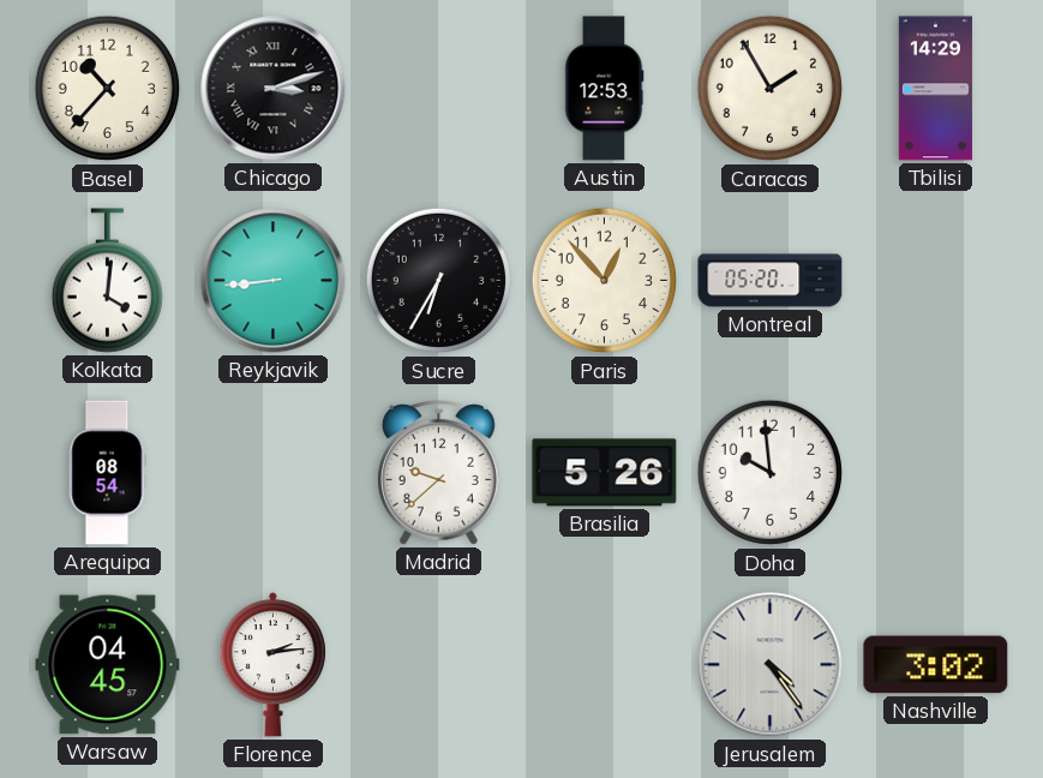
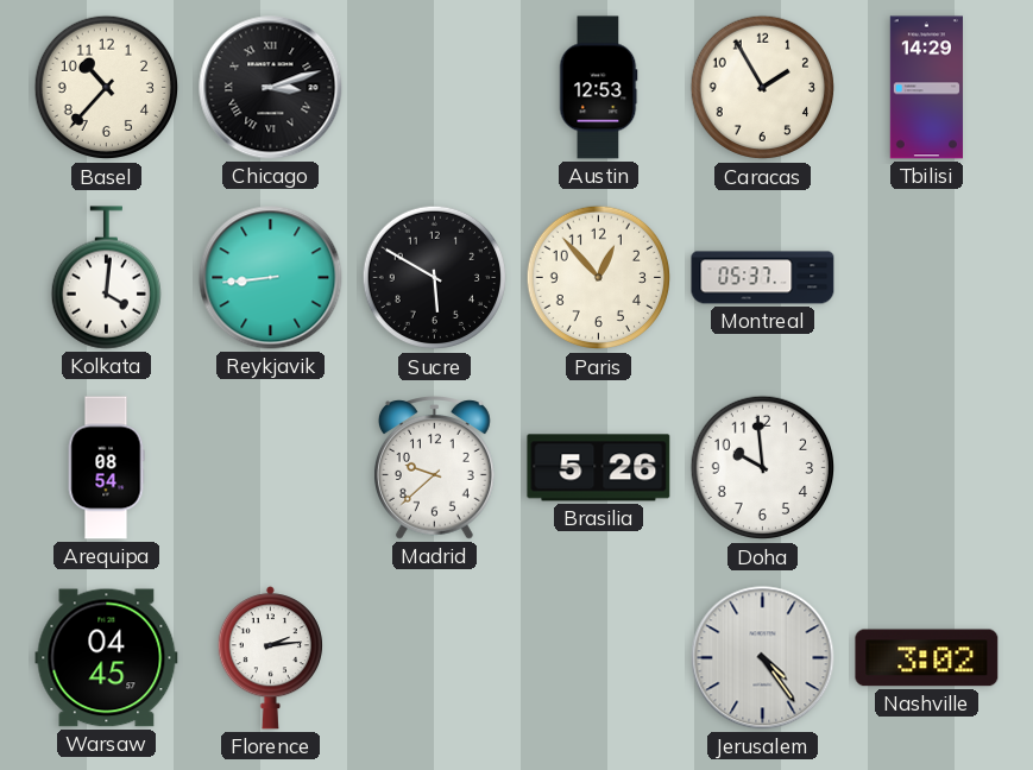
Sucre: 6:35 -> 5:50 (435, 278)
Montreal: 05:20 -> 05:37 (763, 278)
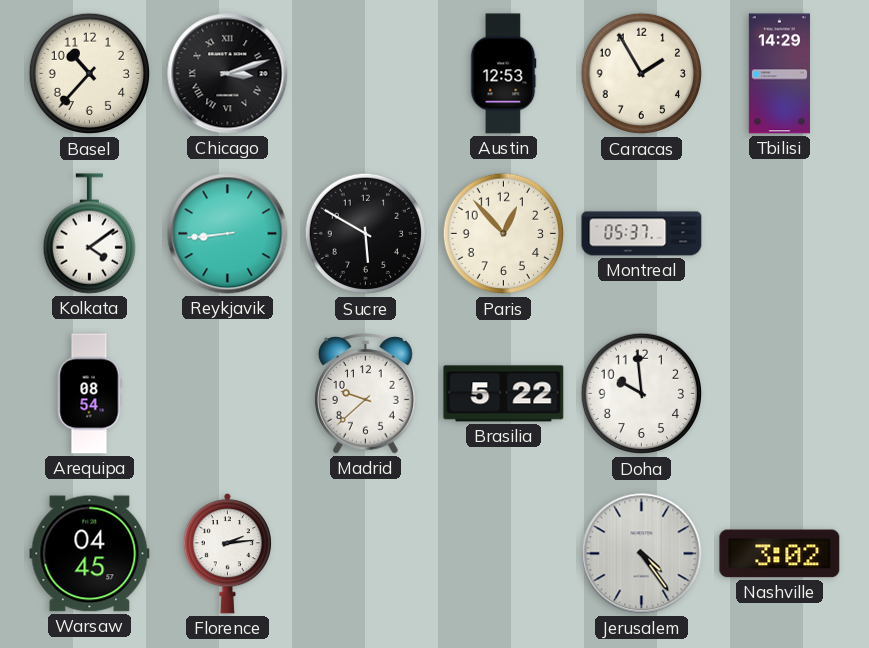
Kolkata: 4:01 -> 4:09 (89, 234)
Brasilia: 5:26 -> 5:22 (504, 394)
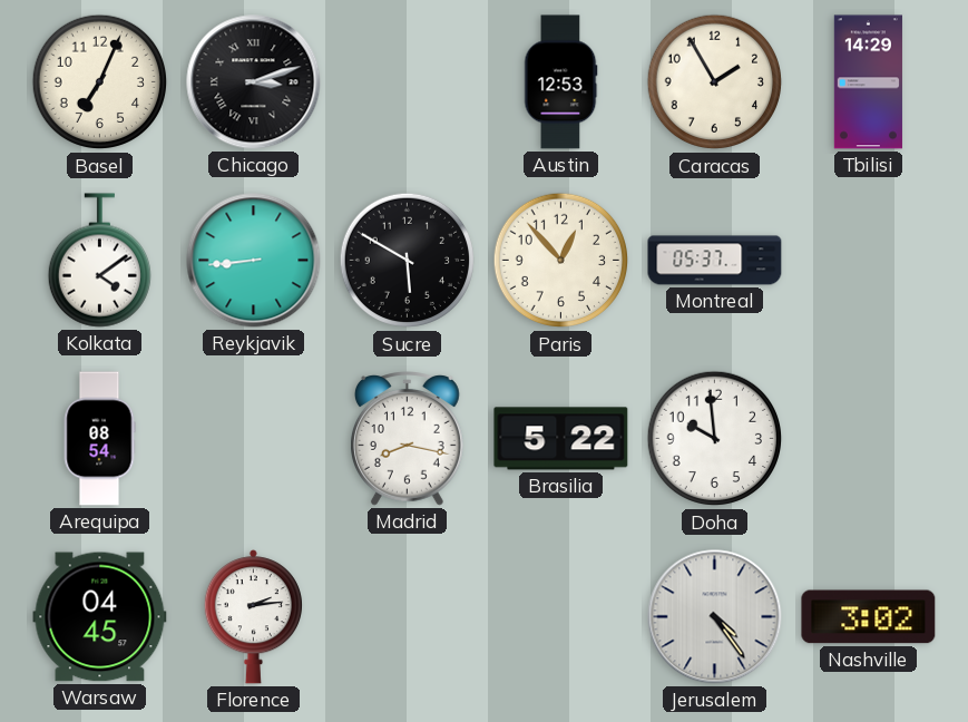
Basel: 10:37 -> 7:04 (100, 82)
Madrid: 9:38 -> 8:17 (407, 439)
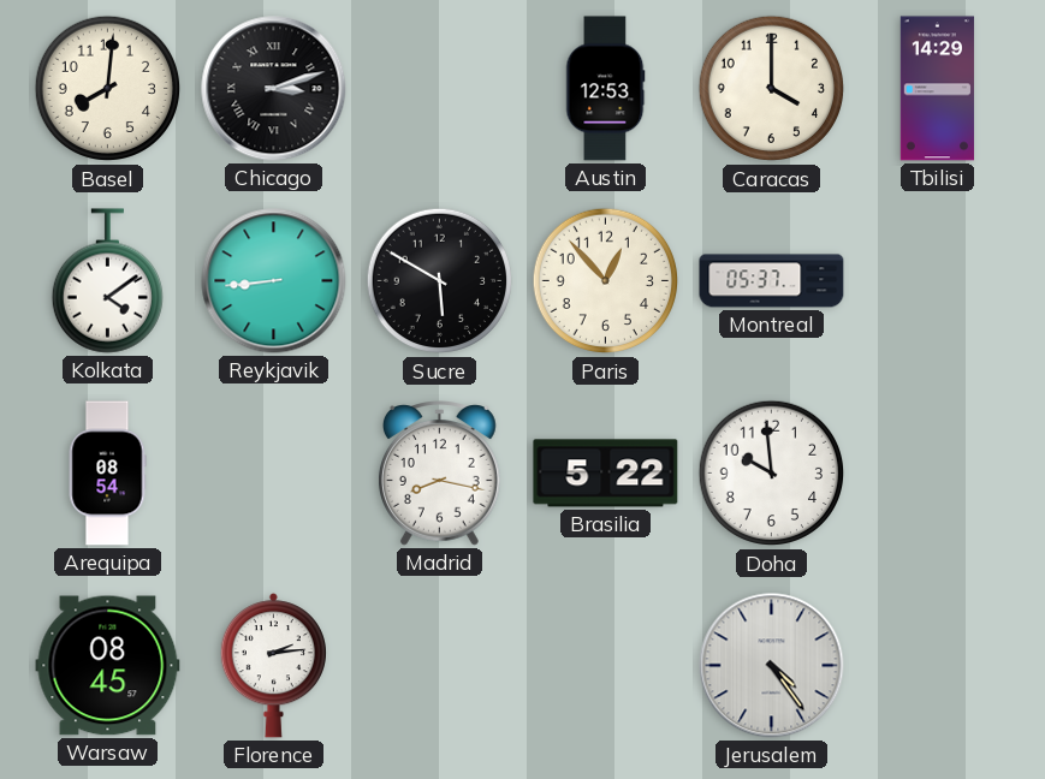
Basel: 7:04 -> 8:01 (108, 89)
Caracas: 1:55 -> 4:00 (772, 89)
Warsaw: 04:45 -> 08:45 (108, 666)
Nashville: 3:02 -> none (869, 617)
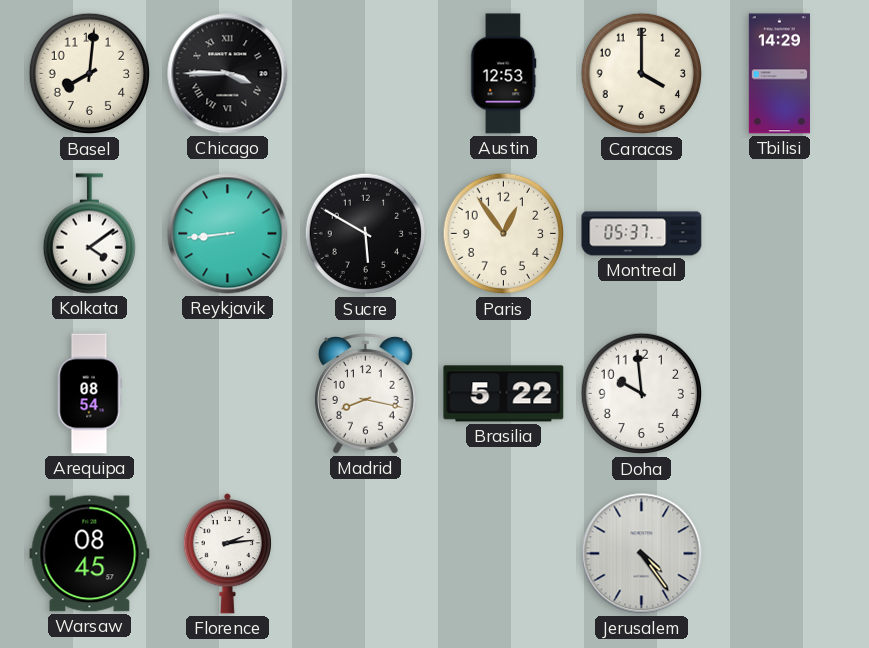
Chicago: 3:12 -> 3:45 (228, 74)
Paris: 12:53 -> 12:54 (504, 234)
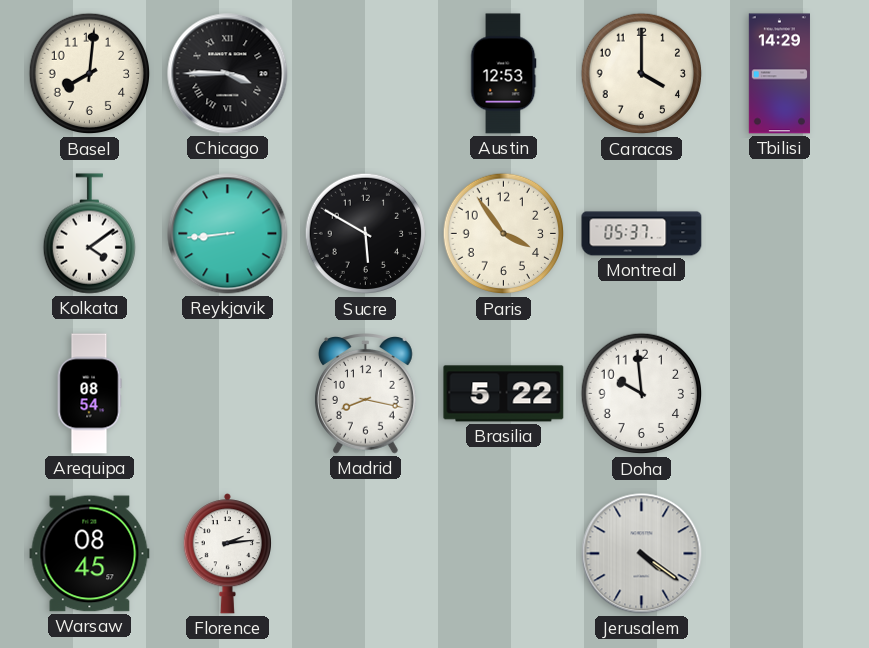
Paris: 12:54 -> 3:54 (504, 234)
Jerusalem: 4:24 -> 4:21 (642, 554)
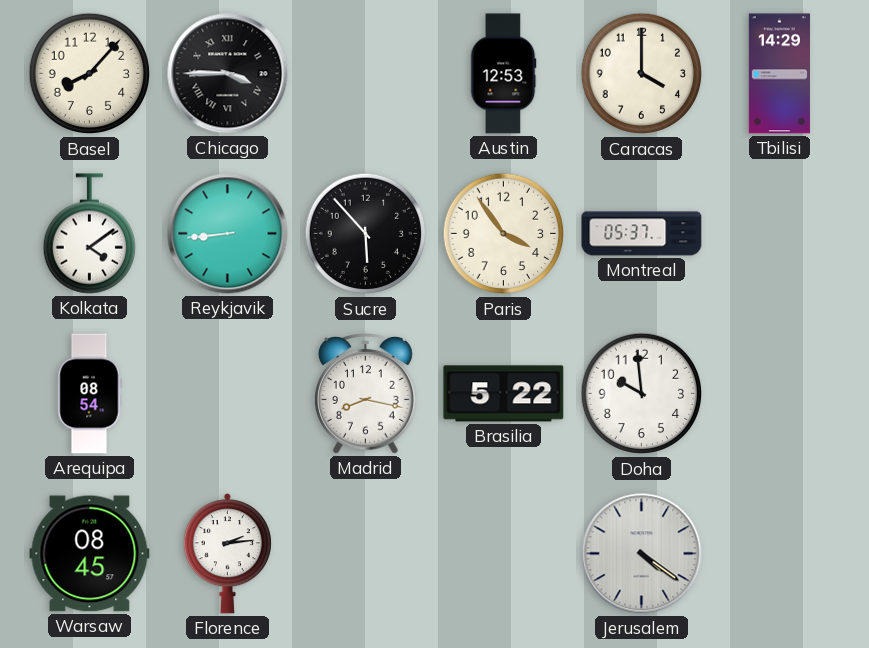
Basel: 8:01 -> 8:07 (90, 74)
Sucre: 5:50 -> 5:53 (366, 234)
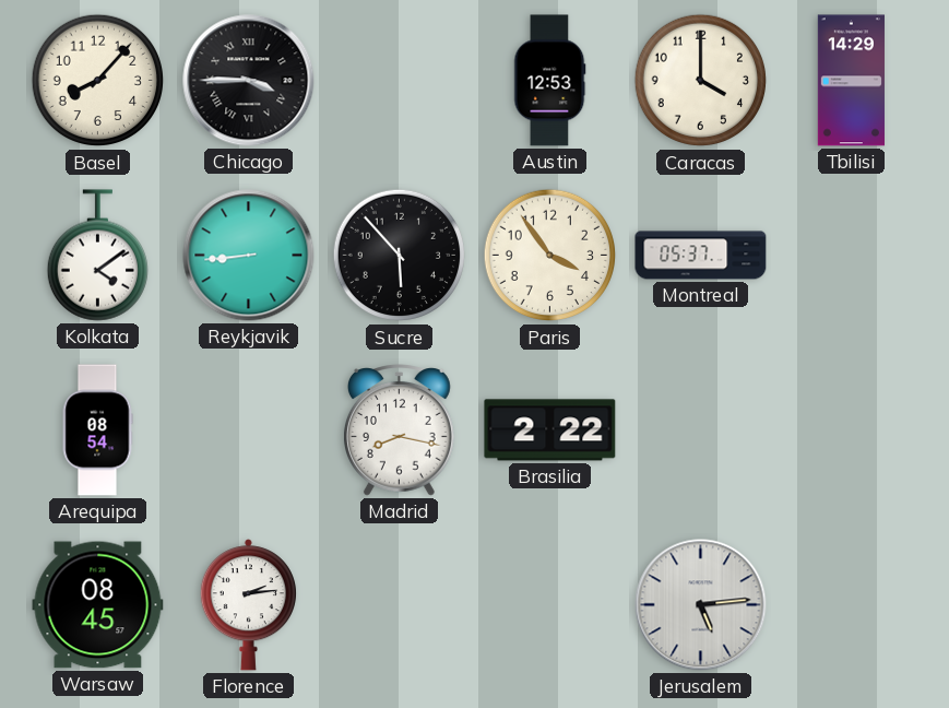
Brasilia: 5:22 -> 2:22 (550, 430)
Doha: 9:59 -> none (642, 394)
Jerusalem: 4:21 -> 5:14 (701, 605)
